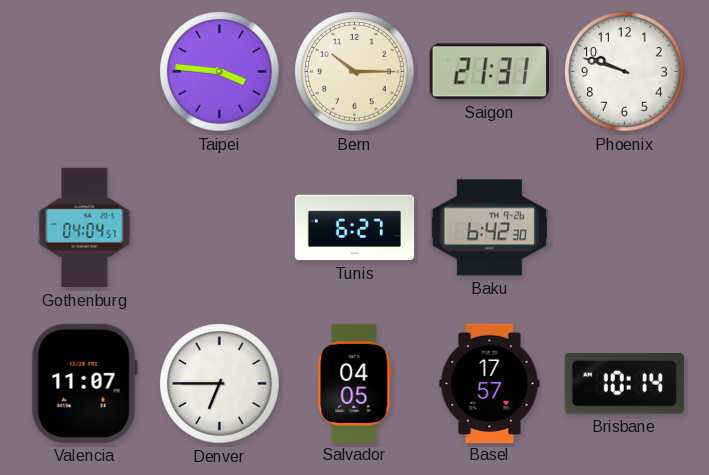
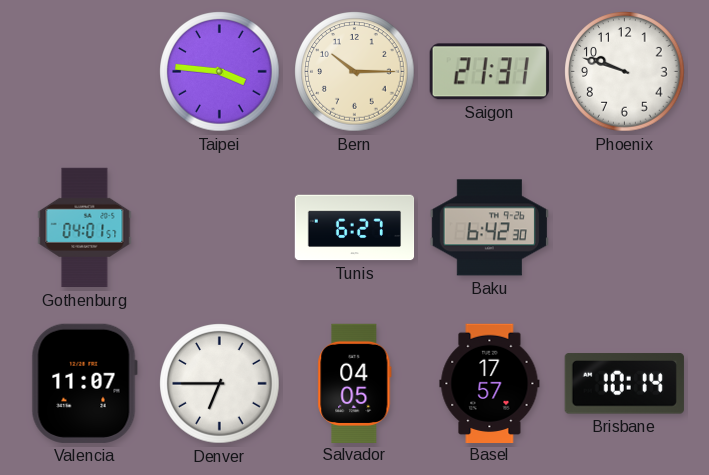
Gothenburg: 04:04 -> 04:01 (85, 228)
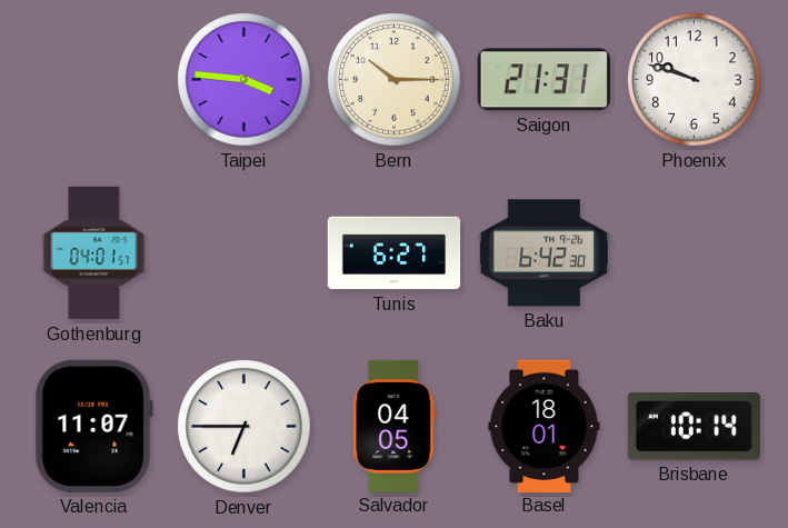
Basel: 17:57 -> 18:01 (545, 426)
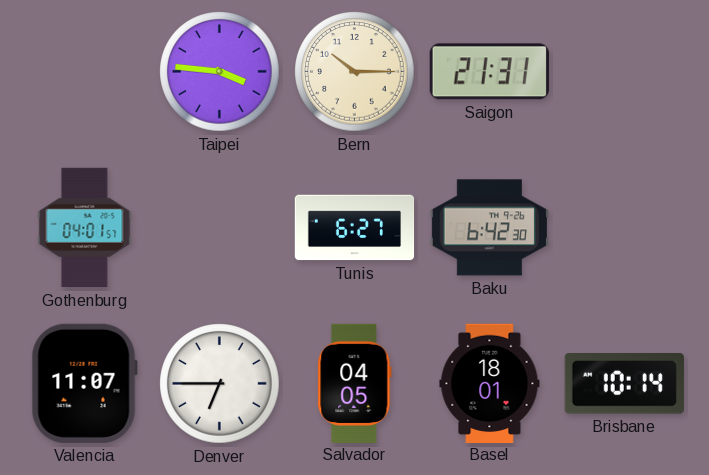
Phoenix: 9:48 -> none (695, 80)
